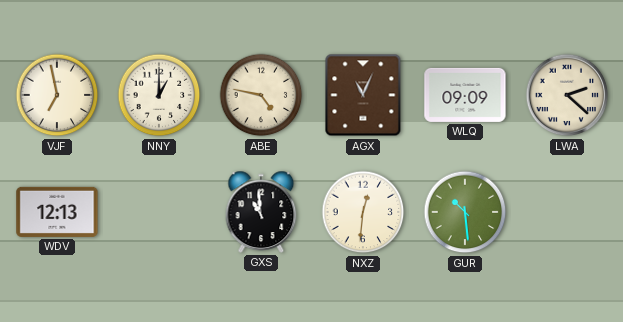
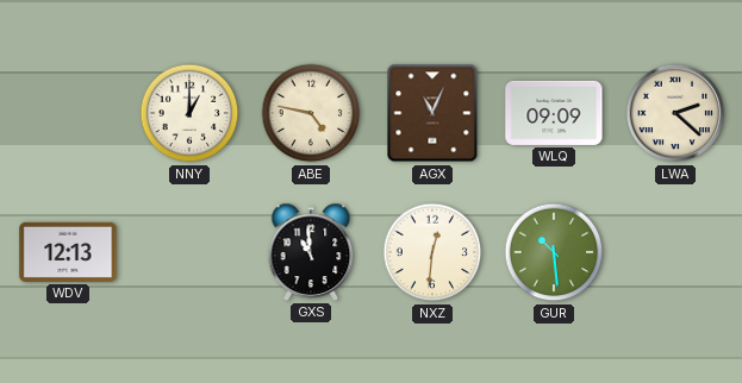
VJF: 6:58 -> none (57, 95)
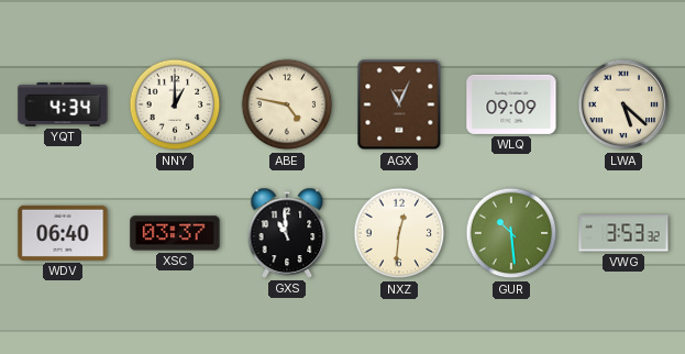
YQT: none -> 4:34 (63, 104)
LWA: 2:22 -> 5:22 (623, 104)
WDV: 12:13 -> 06:40 (63, 233)
XSC: none -> 03:37 (175, 233)
VWG: none -> 3:53 (623, 233)
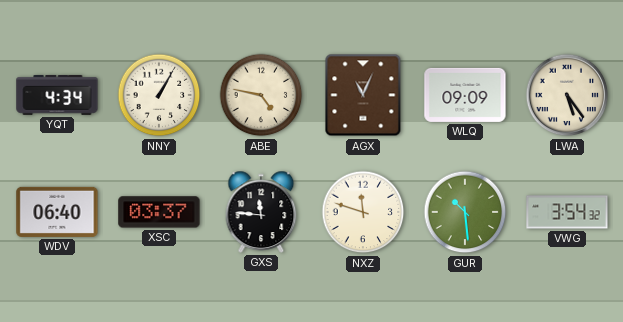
NNY: 1:00 -> 1:05 (159, 95)
LWA: 5:22 -> 5:24 (567, 95)
GXS: 10:59 -> 11:46 (261, 212)
NXZ: 12:31 -> 11:48 (363, 212)
VWG: 3:53 -> 3:54 (567, 212)
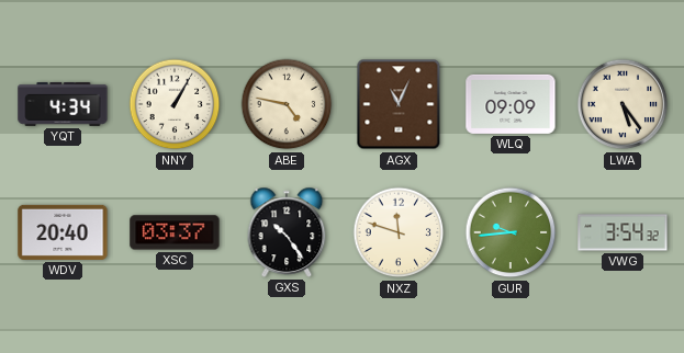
WDV: 06:40 -> 20:40 (63, 232)
GXS: 11:46 -> 10:24 (287, 232)
GUR: 10:29 -> 9:44 (511, 232)
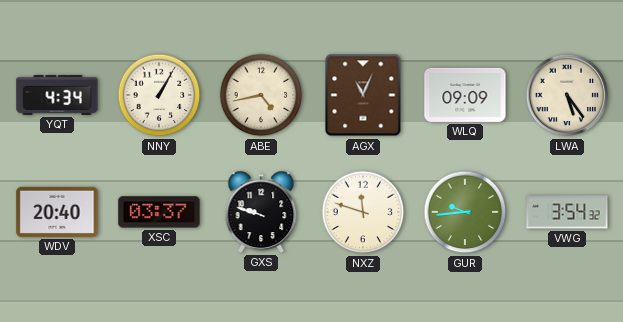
ABE: 4:47 -> 4:43 (261, 95)
GXS: 10:24 -> 9:48 (261, 212)
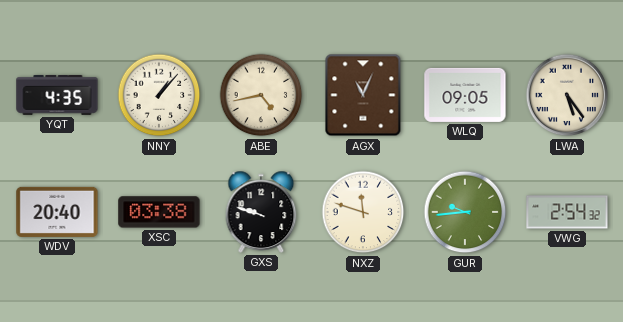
YQT: 4:34 -> 4:35 (57, 95)
NNY: 1:05 -> 1:07 (159, 95)
WLQ: 09:09 -> 09:05 (465, 95)
XSC: 03:37 -> 03:38 (159, 212)
VWG: 3:54 -> 2:54 (567, 212)
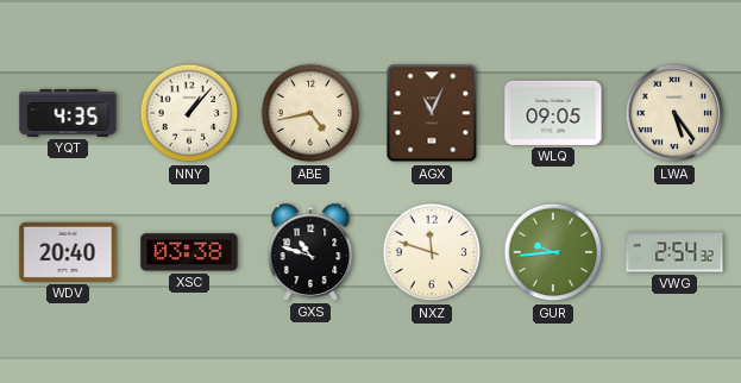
GXS: 9:48 -> 10:48 (310, 252)
